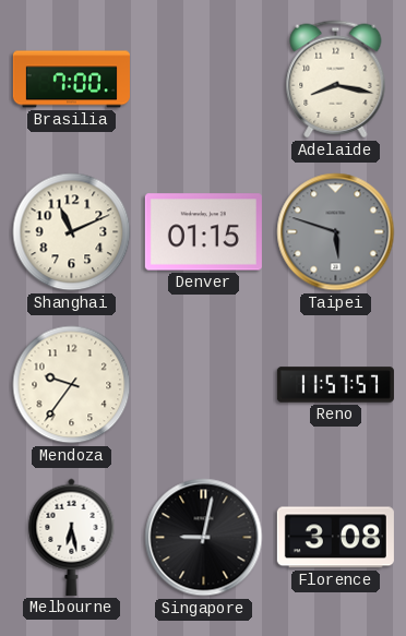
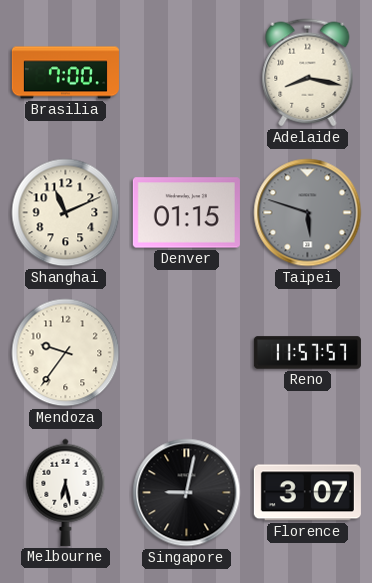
Florence: 3:08 -> 3:07 (307, 493)
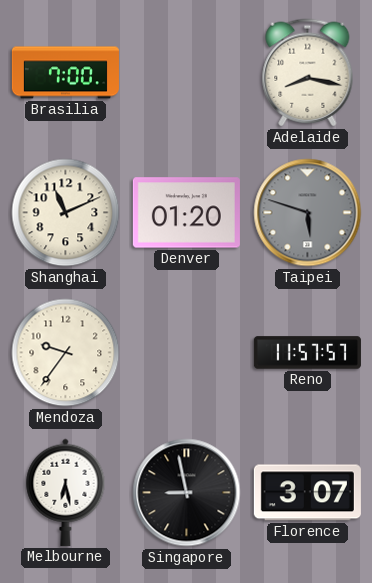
Denver: 01:15 -> 01:20 (186, 213)
Singapore: 9:02 -> 8:58 (187, 493)
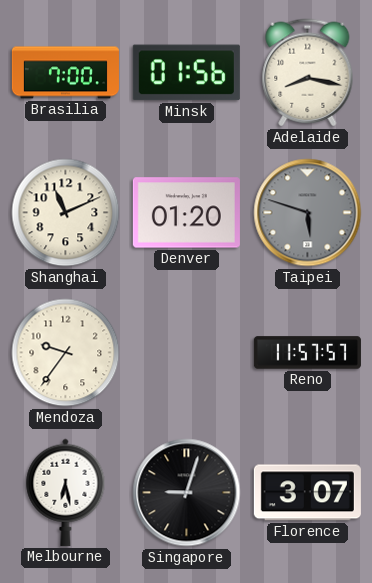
Minsk: none -> 01:56 (186, 73)
Singapore: 8:58 -> 9:03 (187, 493)
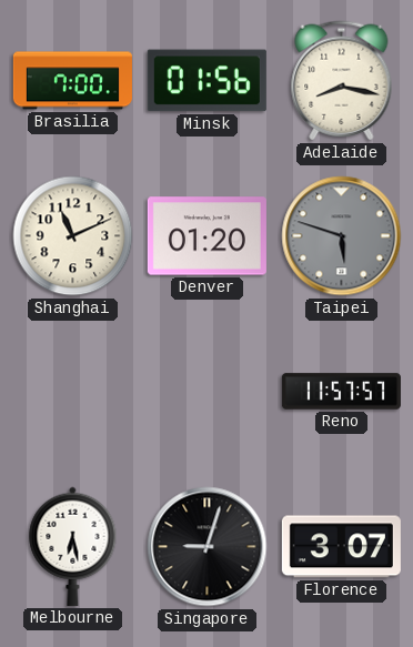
Mendoza: 9:36 -> none (66, 353)
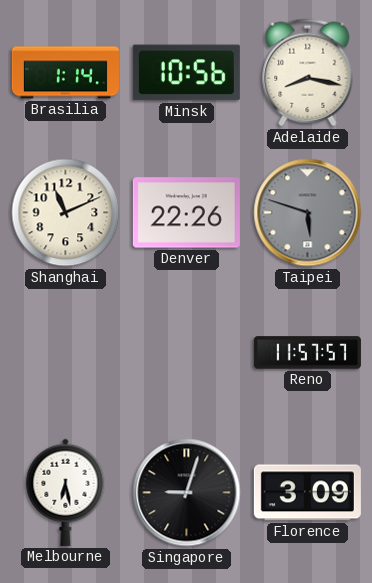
Brasilia: 7:00 -> 1:14 (65, 73)
Minsk: 01:56 -> 10:56 (186, 73)
Denver: 01:20 -> 22:26 (186, 213)
Florence: 3:07 -> 3:09 (307, 493)
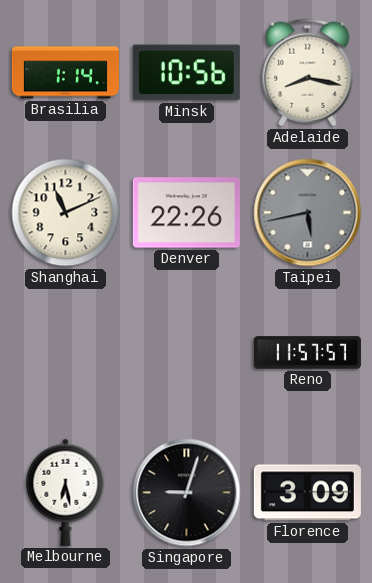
Taipei: 5:48 -> 5:43 (308, 213)
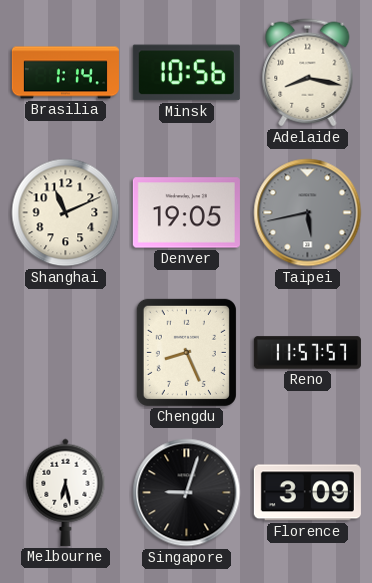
Denver: 22:26 -> 19:05 (186, 213)
Chengdu: none -> 8:26 (186, 352)
